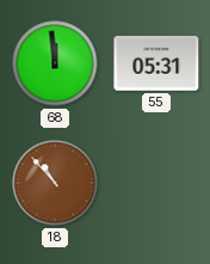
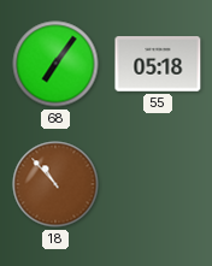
68: 11:59 -> 7:06 (55, 64)
55: 05:31 -> 05:18 (158, 64)
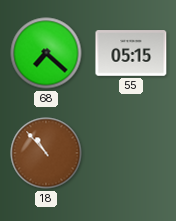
68: 7:06 -> 7:22 (46, 53)
55: 05:18 -> 05:15 (131, 53)
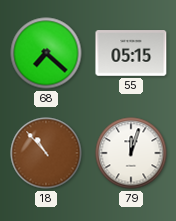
79: none -> 12:03 (131, 153)
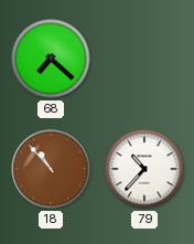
55: 05:15 -> none (131, 53)
79: 12:03 -> 10:37 (144, 169)
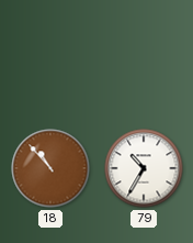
68: 7:22 -> none (51, 59)
79: 10:37 -> 10:35 (144, 168)
